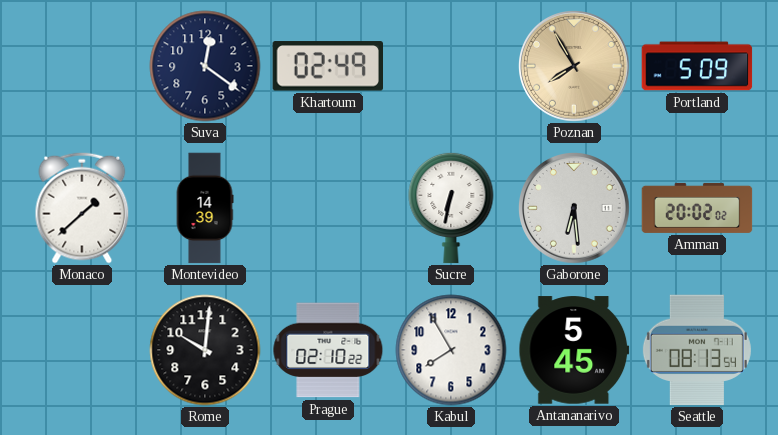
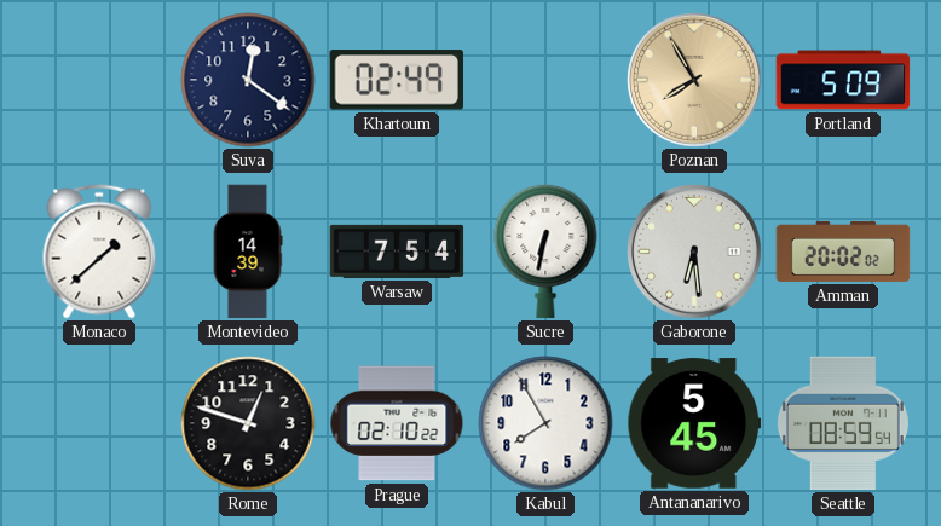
Warsaw: none -> 7:54 (397, 252)
Rome: 10:01 -> 12:48 (248, 423)
Seattle: 08:13 -> 08:59 (843, 423)
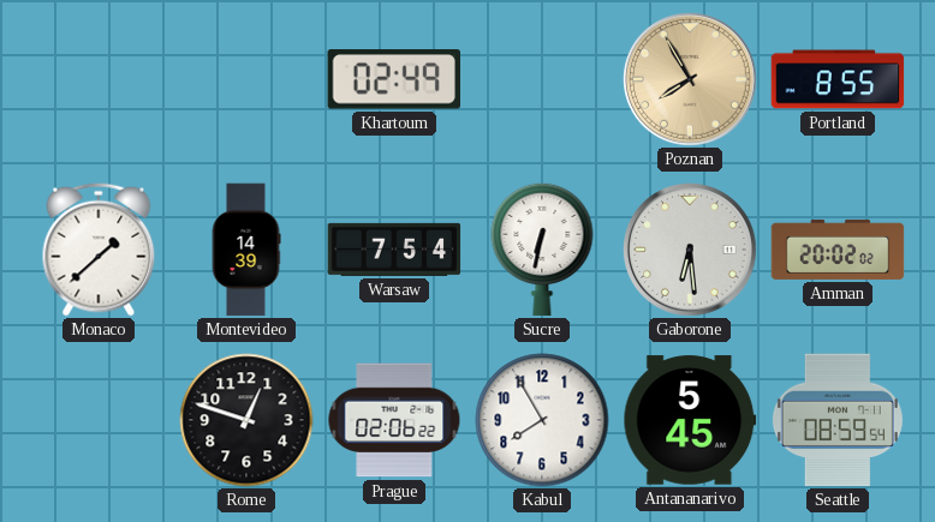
Suva: 12:21 -> none (248, 80)
Portland: 5:09 -> 8:55 (838, 79)
Prague: 02:10 -> 02:06 (394, 420)
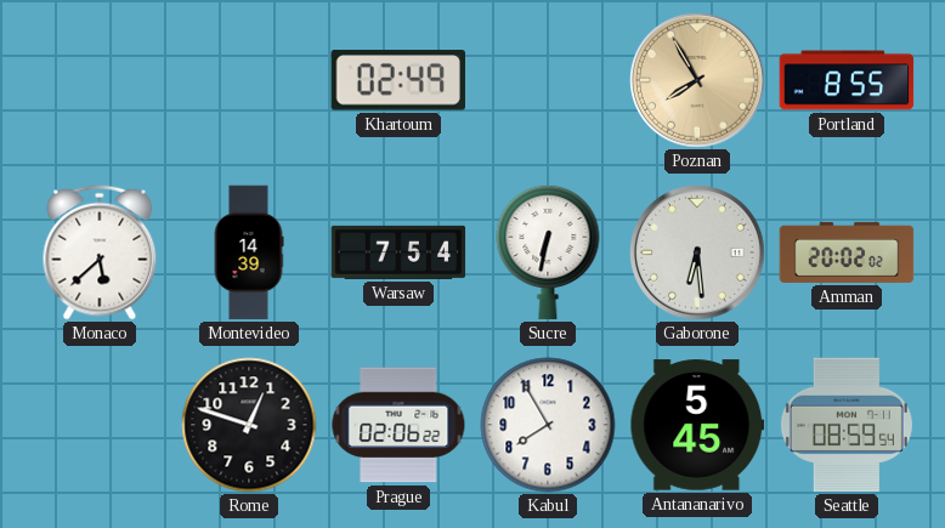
Monaco: 1:38 -> 5:38 (100, 252)
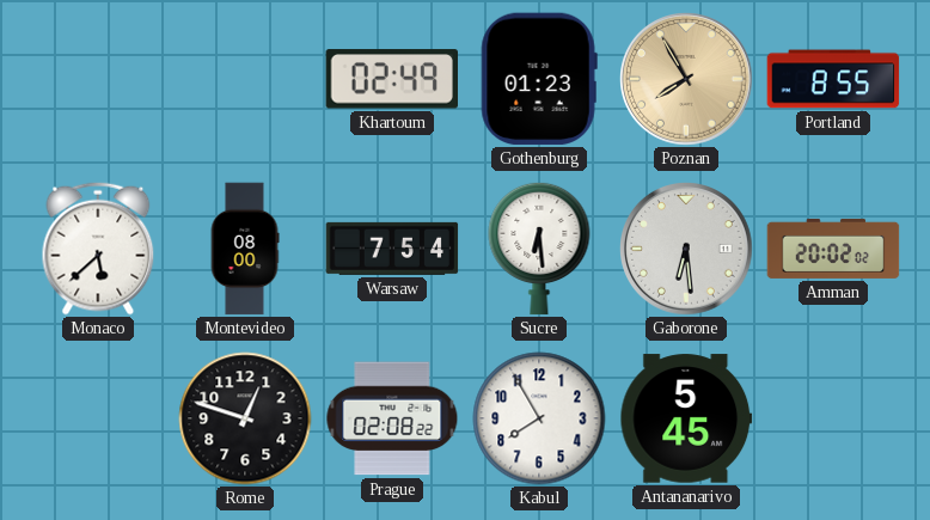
Gothenburg: none -> 01:23 (539, 79)
Montevideo: 14:39 -> 08:00 (245, 249)
Sucre: 6:32 -> 6:29 (539, 249)
Prague: 02:06 -> 02:08 (392, 418)
Seattle: 08:59 -> none (847, 425)
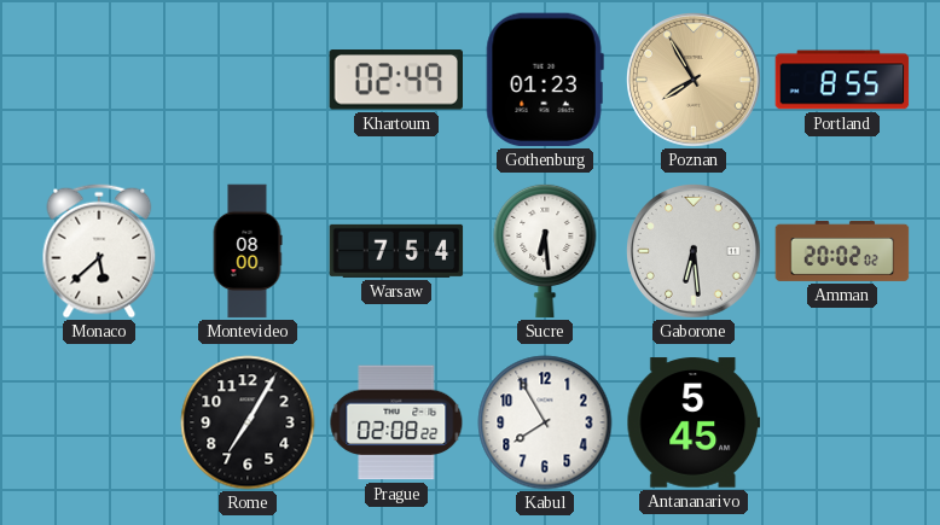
Rome: 12:48 -> 7:05 (248, 422)
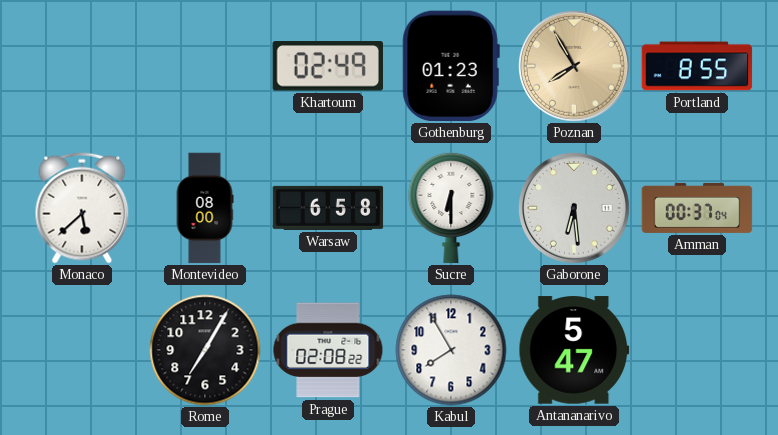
Warsaw: 7:54 -> 6:58 (328, 208)
Sucre: 6:29 -> 6:30 (451, 208)
Amman: 20:02 -> 00:37 (697, 208)
Antananarivo: 5:45 -> 5:47 (574, 350)
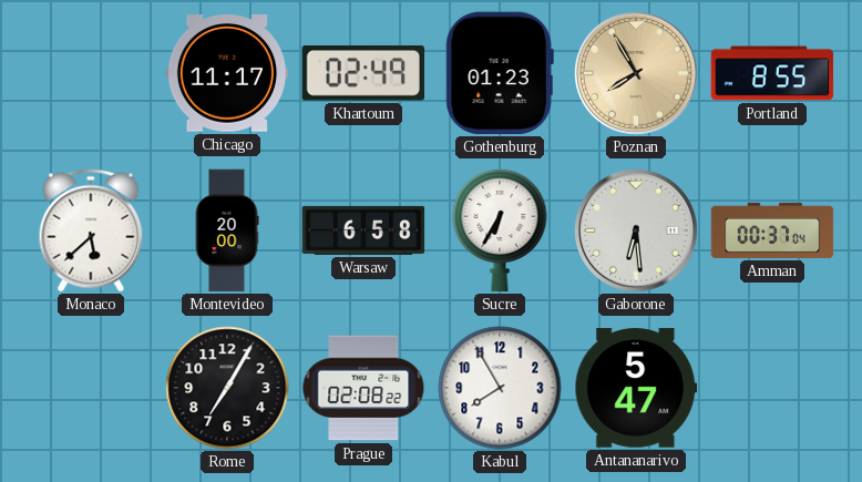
Chicago: none -> 11:17 (227, 74)
Montevideo: 08:00 -> 20:00 (227, 230)
Sucre: 6:30 -> 6:35 (500, 230)
